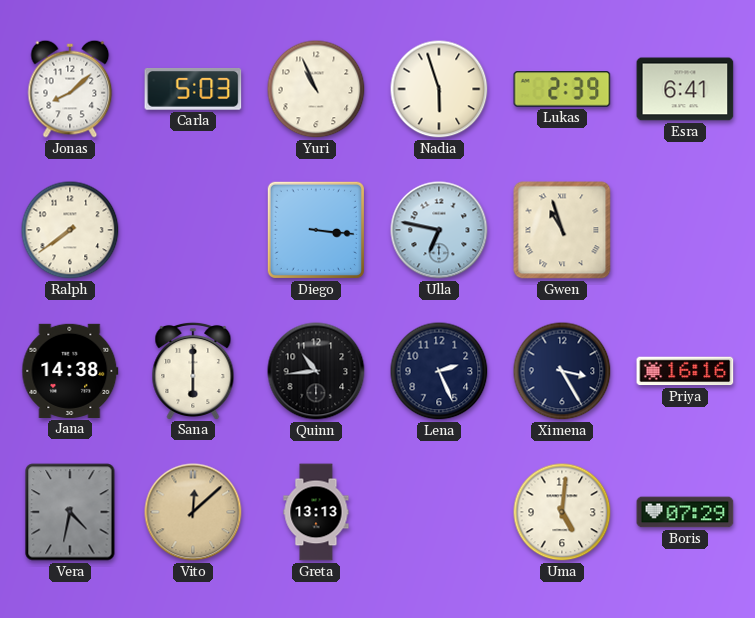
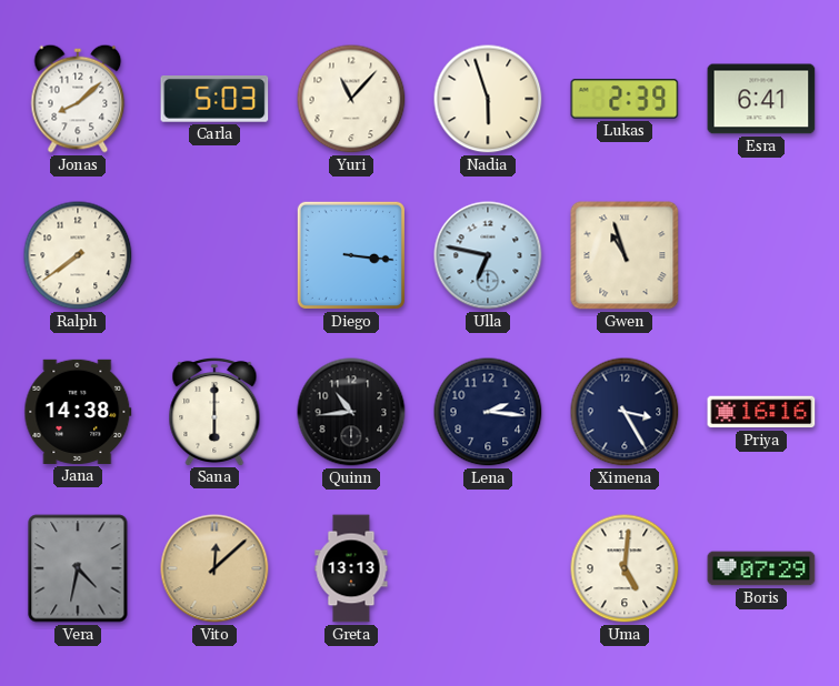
Yuri: 10:56 -> 11:07 (351, 99)
Lena: 2:26 -> 2:16 (488, 412)
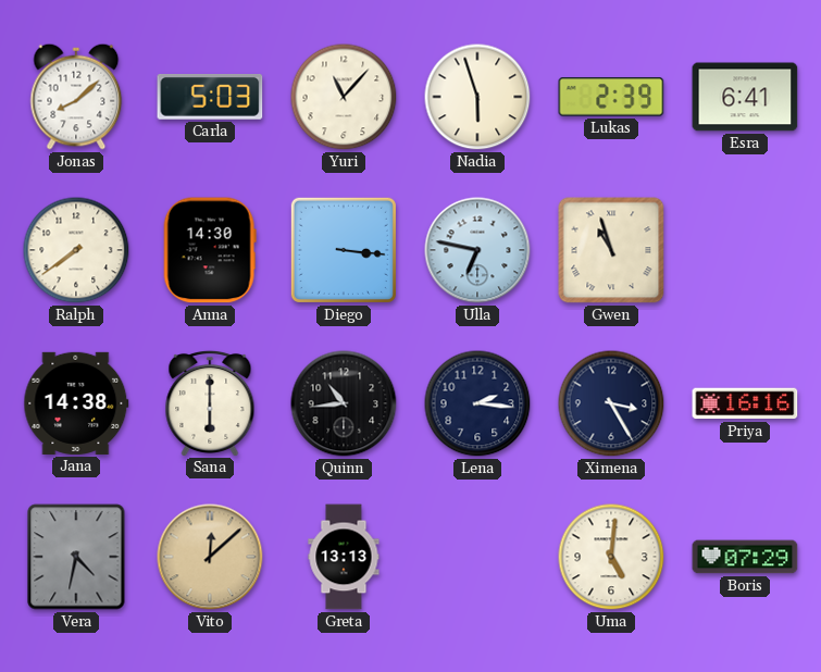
Anna: none -> 14:30 (210, 250)
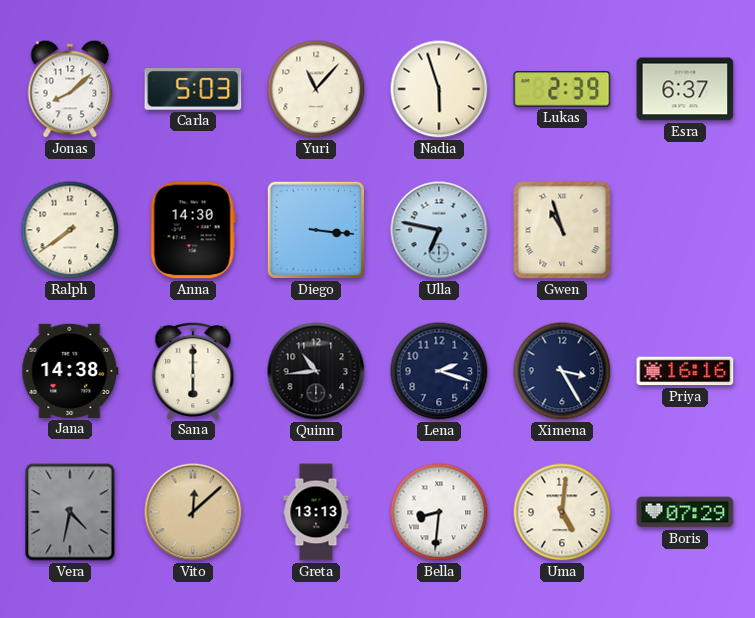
Esra: 6:41 -> 6:37 (685, 89)
Lena: 2:16 -> 2:18 (439, 371)
Bella: none -> 8:31 (439, 512)
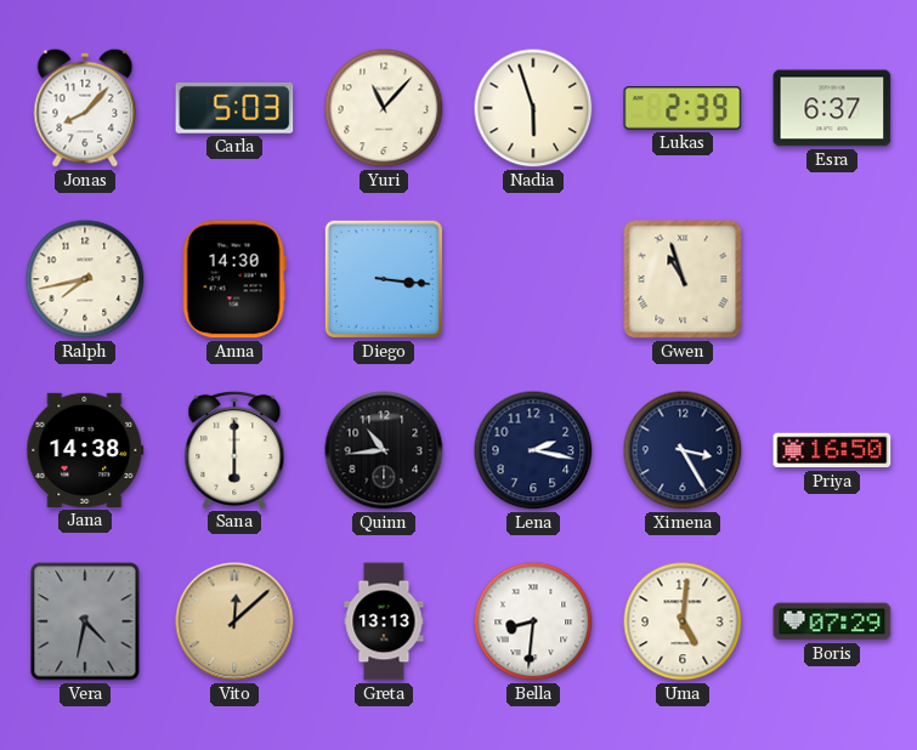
Jonas: 8:08 -> 8:07 (85, 108)
Ralph: 7:39 -> 7:43 (85, 279)
Ulla: 6:47 -> none (439, 230)
Lena: 2:18 -> 2:17 (533, 450)
Priya: 16:16 -> 16:50 (832, 450)
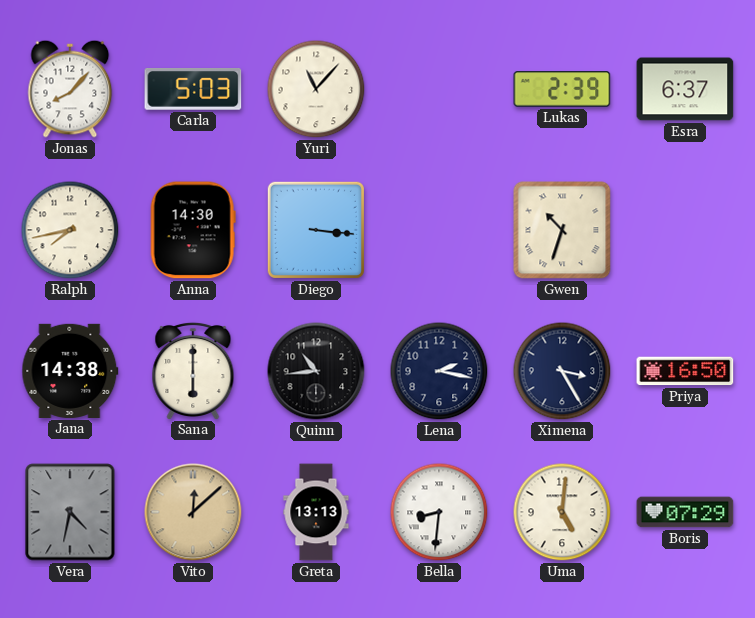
Nadia: 5:57 -> none (533, 108)
Gwen: 10:57 -> 10:33 (562, 230)
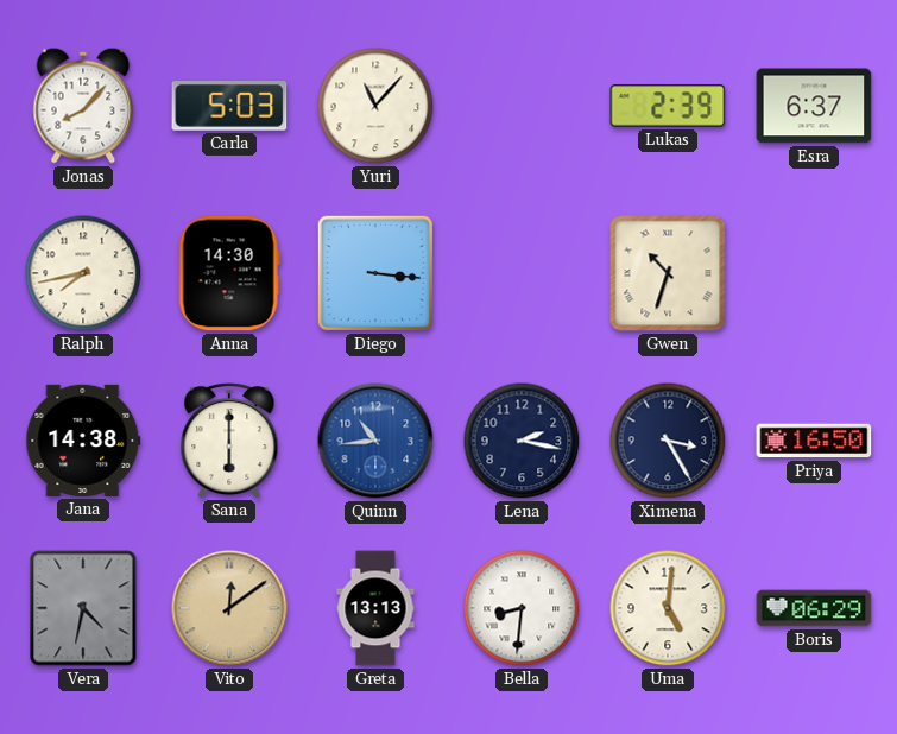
Quinn dial: black -> blue (375, 441)
Vito: 12:08 -> 12:09 (229, 608)
Boris: 07:29 -> 06:29 (814, 608)
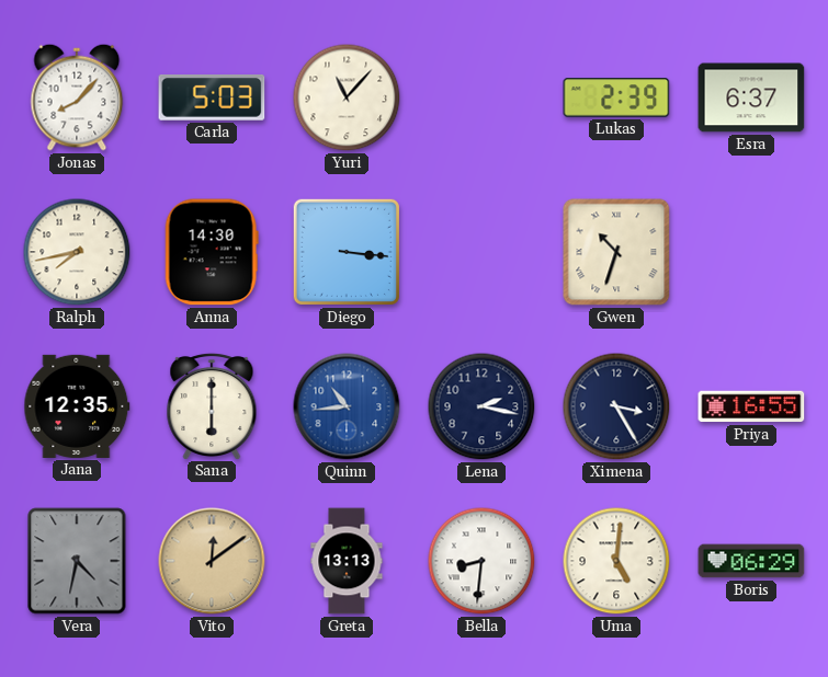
Jana: 14:38 -> 12:35 (77, 406)
Priya: 16:50 -> 16:55 (751, 406)
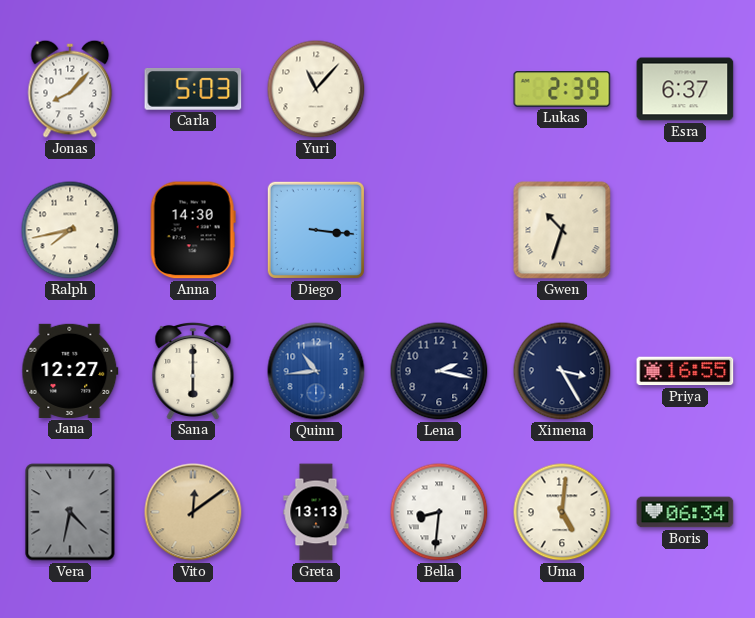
Jana: 12:35 -> 12:27 (70, 371)
Boris: 06:29 -> 06:34 (685, 512)
